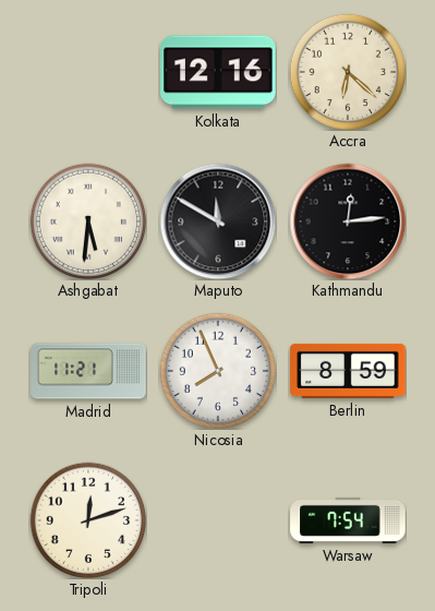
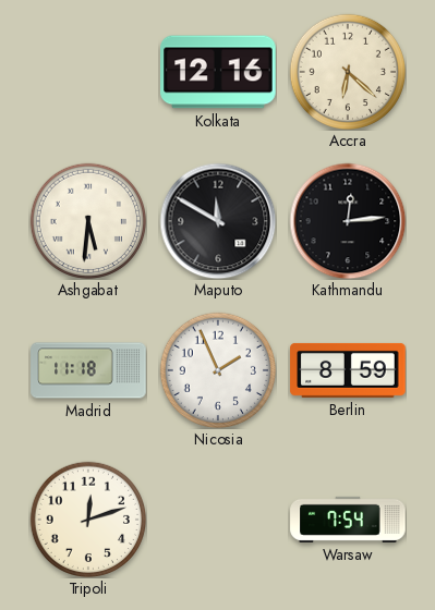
Madrid: 11:21 -> 11:18 (88, 370)
Nicosia: 7:56 -> 1:56 (217, 369)
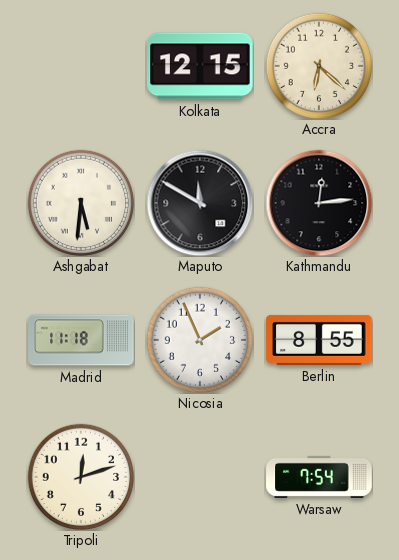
Kolkata: 12:16 -> 12:15 (200, 66)
Berlin: 8:59 -> 8:55 (319, 340)
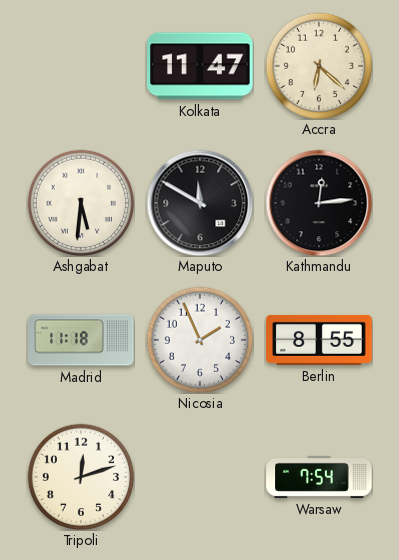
Kolkata: 12:15 -> 11:47 (200, 66)
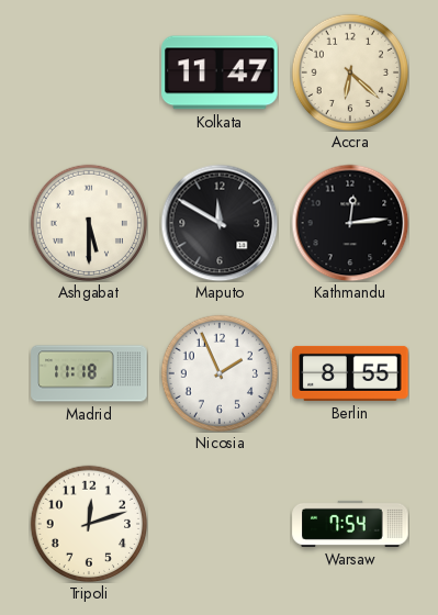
Ashgabat: 5:31 -> 5:30 (88, 222)
